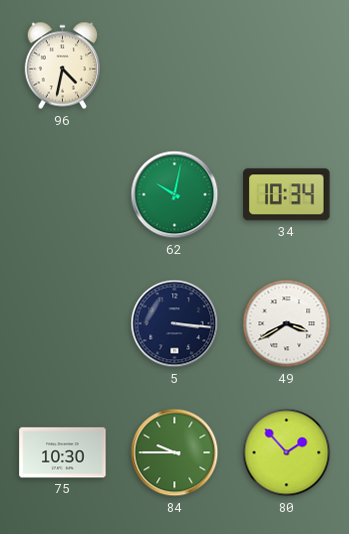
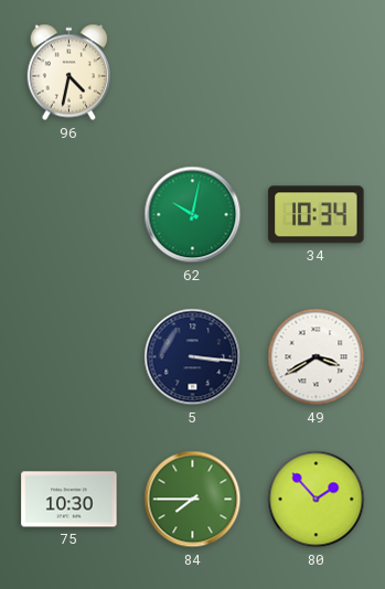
84: 9:45 -> 7:45 (193, 500)
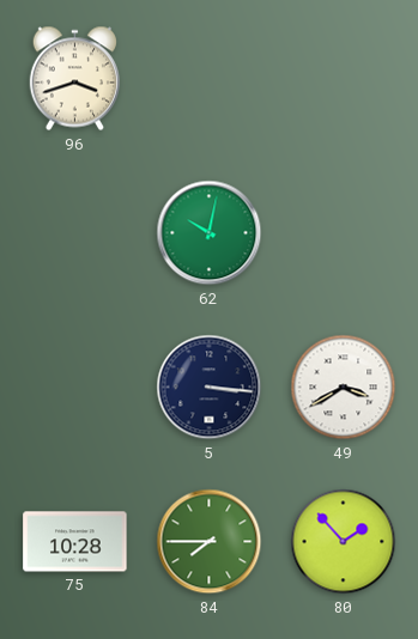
96: 4:32 -> 3:42 (74, 79)
34: 10:34 -> none (317, 215)
75: 10:30 -> 10:28 (75, 542)
